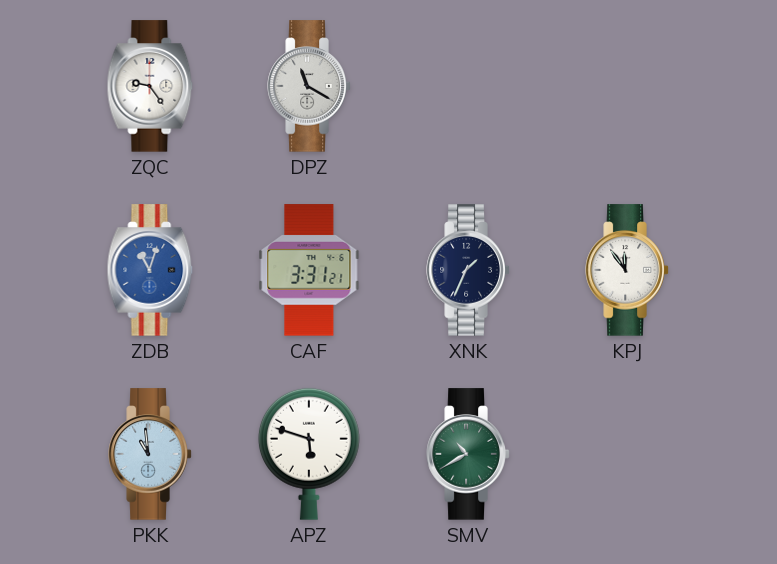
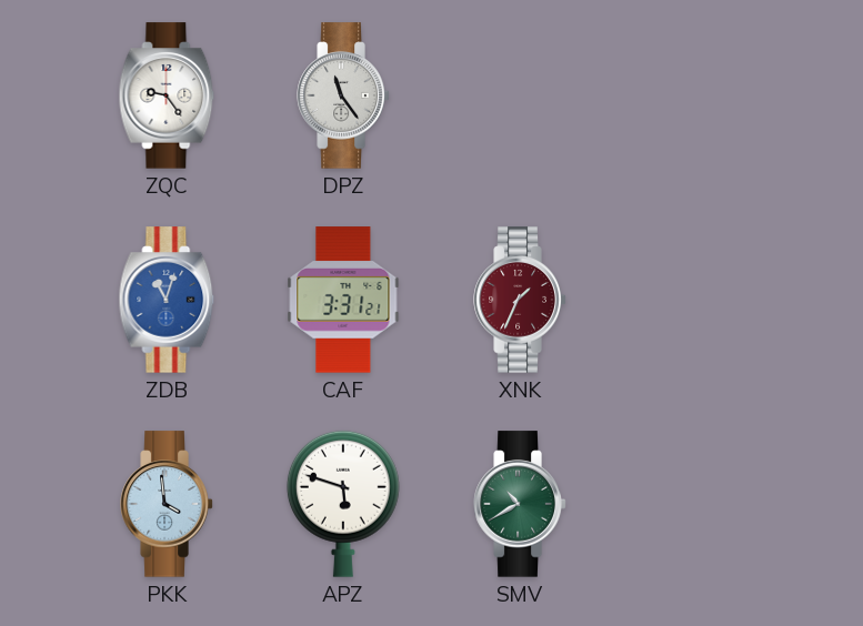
DPZ: 11:20 -> 11:24 (343, 95)
XNK dial: navy -> burgundy (520, 300)
KPJ: 11:54 -> none (627, 270)
PKK: 10:59 -> 3:59 (167, 504)
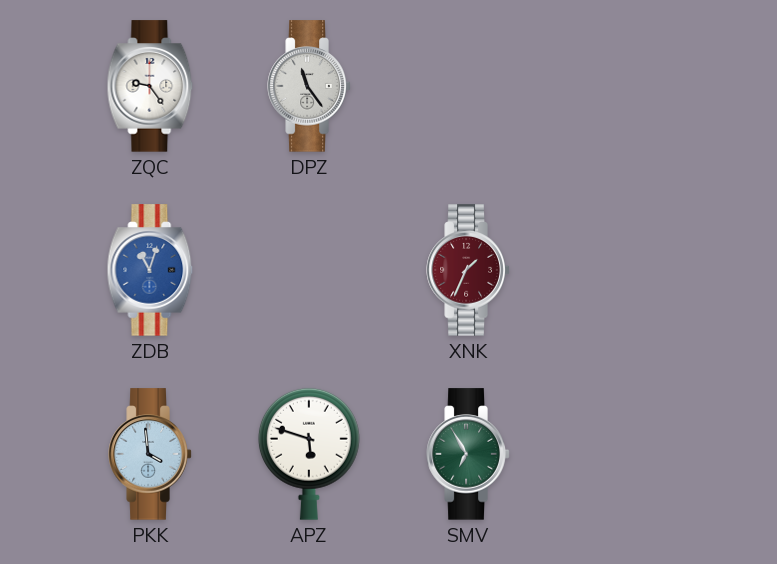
CAF: 3:31 -> none (343, 300)
SMV: 10:40 -> 6:55 (468, 454)
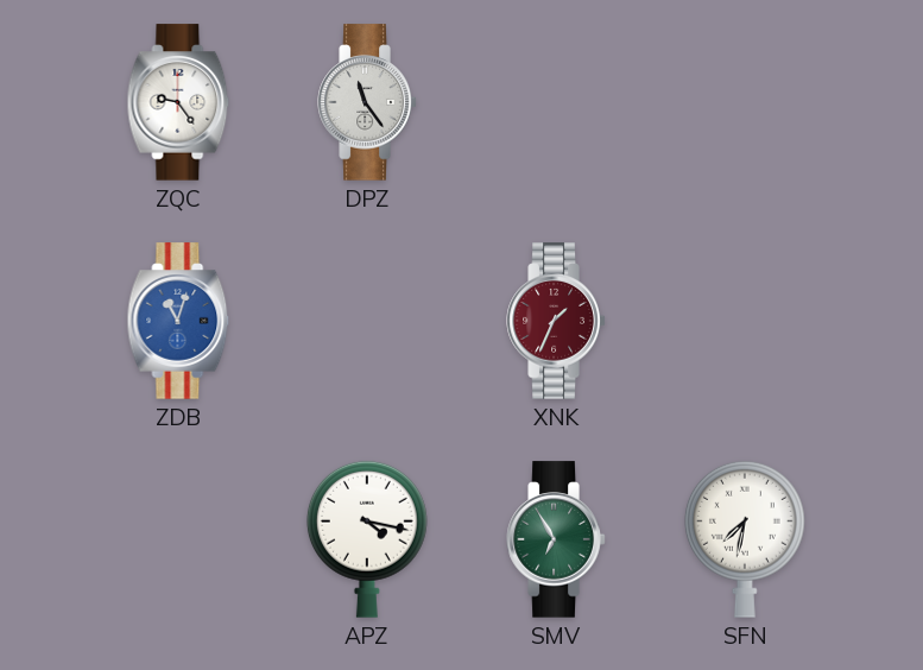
PKK: 3:59 -> none (150, 454)
APZ: 5:48 -> 4:17 (367, 539)
SFN: none -> 7:32 (745, 539)
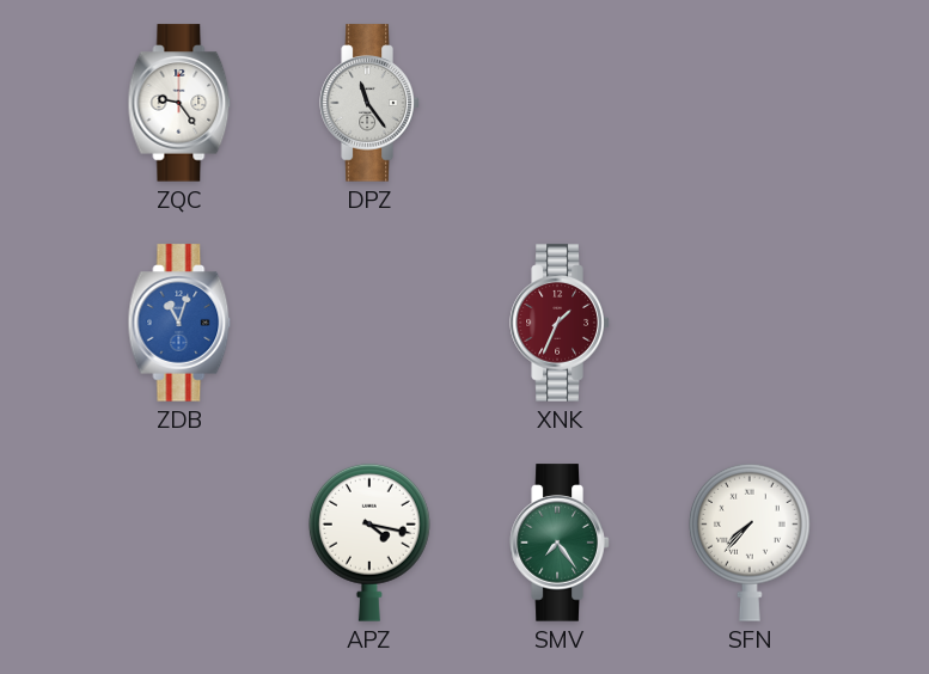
SMV: 6:55 -> 7:24 (560, 543)
SFN: 7:32 -> 7:37 (750, 543)
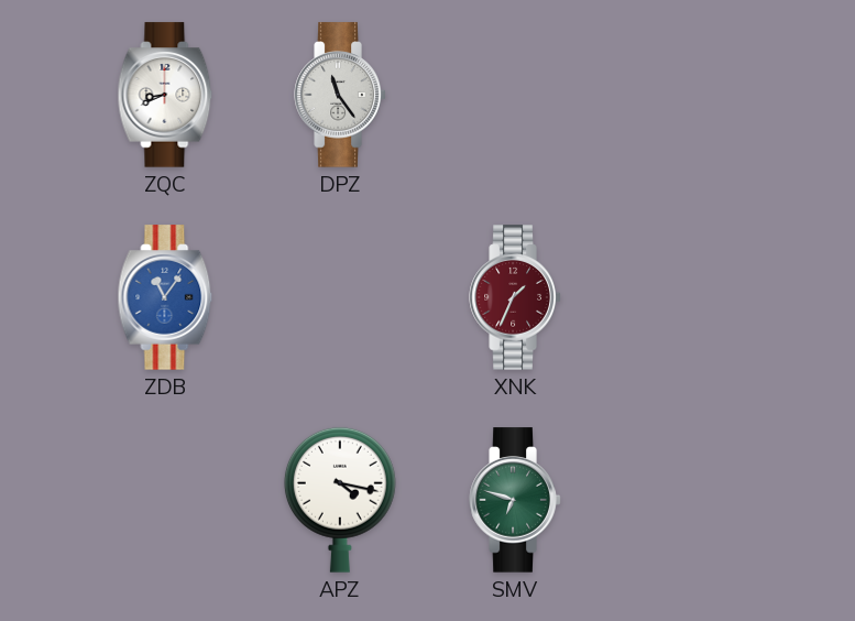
ZQC: 9:24 -> 8:41 (165, 95)
ZDB: 11:03 -> 11:06 (165, 297)
SMV: 7:24 -> 6:48 (515, 500)
SFN: 7:37 -> none (750, 543)
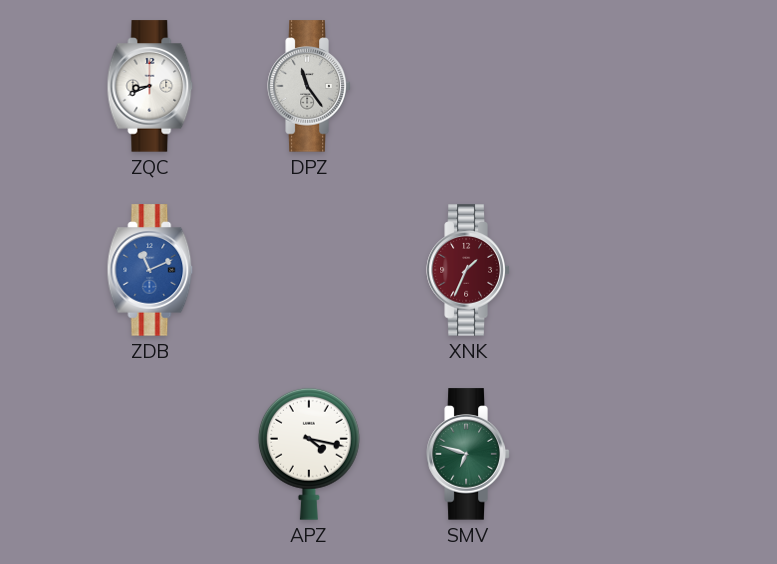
ZDB: 11:06 -> 11:11 (150, 270)
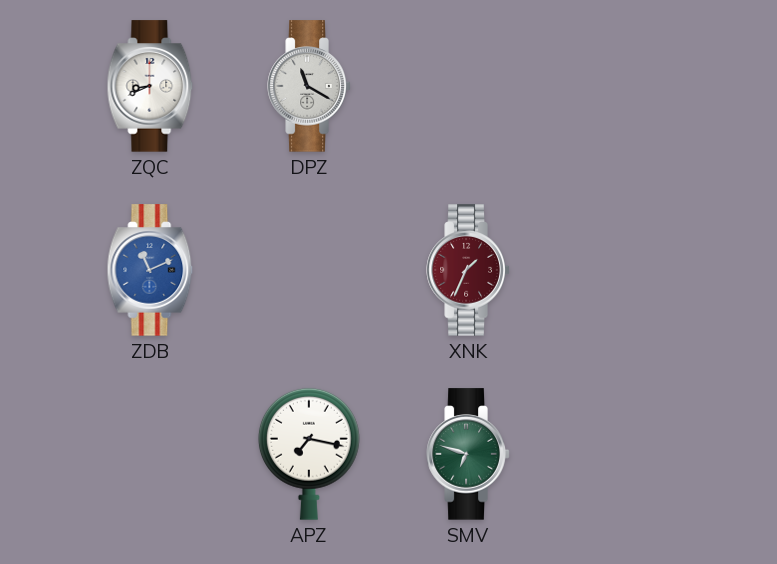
DPZ: 11:24 -> 11:20 (309, 86)
APZ: 4:17 -> 7:17 (309, 454)
